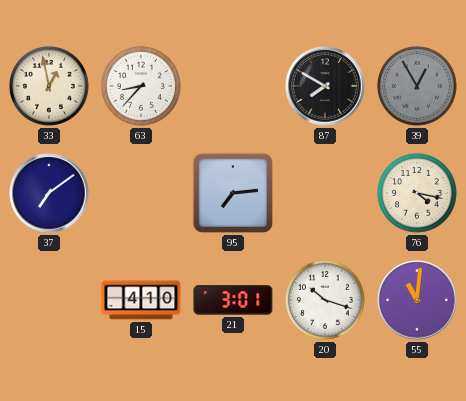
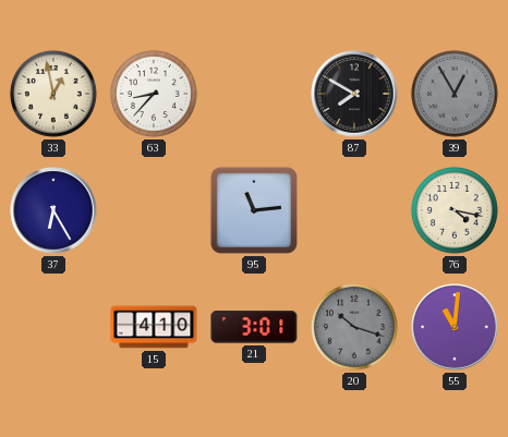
37: 7:09 -> 6:25 (53, 210)
95: 7:14 -> 11:14 (254, 210)
20 dial: white -> grey (354, 327)
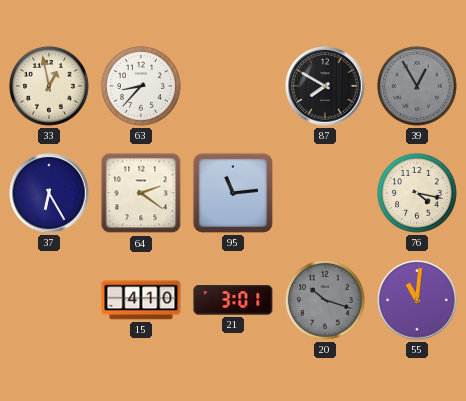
64: none -> 2:21 (141, 193)
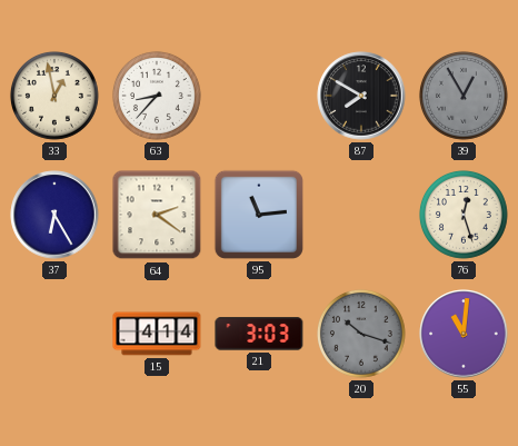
76: 4:17 -> 12:27 (464, 215)
15: 4:10 -> 4:14 (157, 334)
21: 3:01 -> 3:03 (259, 334)
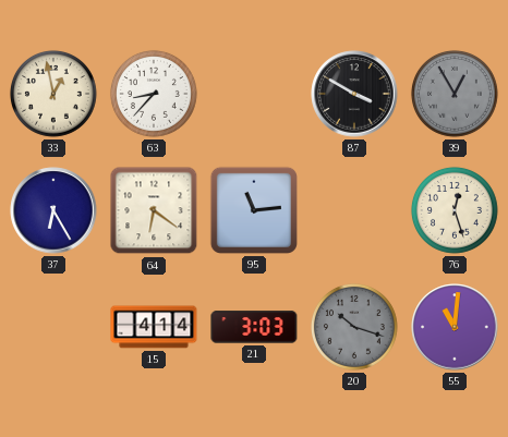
87: 7:50 -> 3:50 (354, 94)
64: 2:21 -> 6:21 (154, 210)
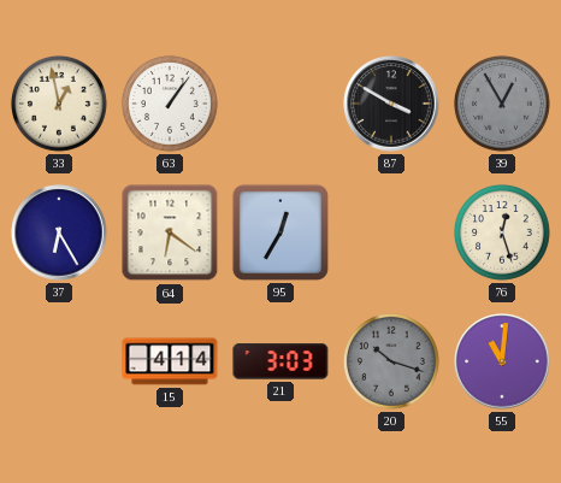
63: 8:37 -> 1:06 (170, 104)
95: 11:14 -> 12:35 (280, 232)
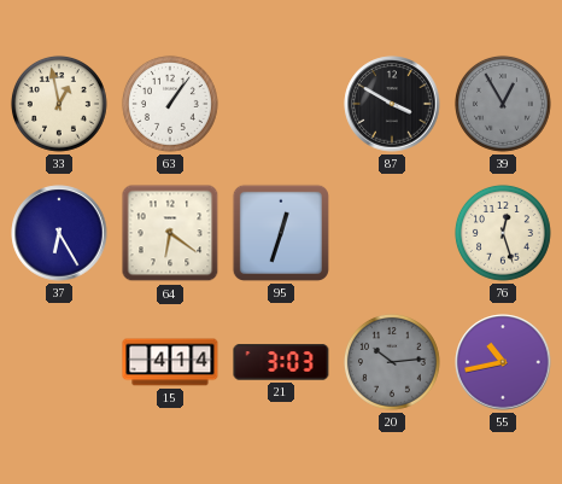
95: 12:35 -> 12:33 (281, 233)
20: 10:18 -> 10:14 (392, 362)
55: 11:01 -> 10:43 (503, 362)
